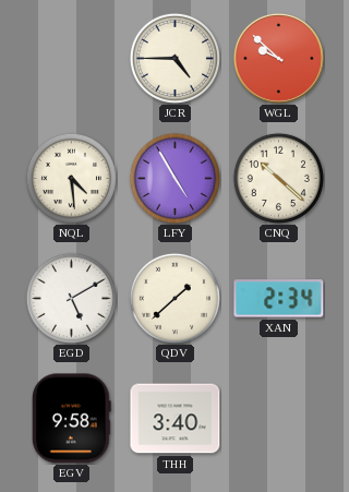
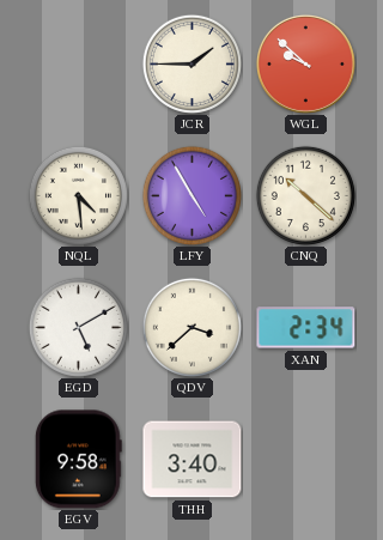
JCR: 4:45 -> 1:45 (191, 63)
QDV: 1:38 -> 3:38 (191, 327)
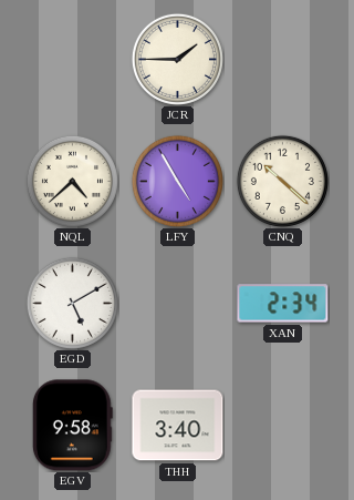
WGL: 9:52 -> none (305, 63)
NQL: 4:29 -> 4:38 (72, 181)
QDV: 3:38 -> none (191, 327)
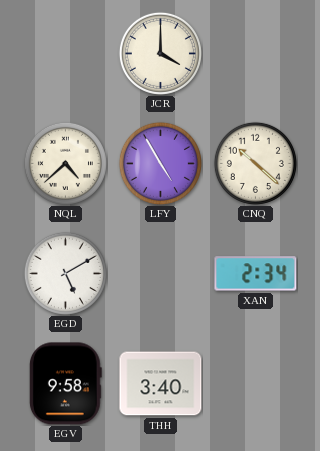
JCR: 1:45 -> 4:00 (160, 53)
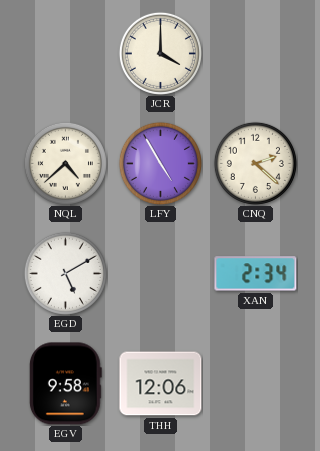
CNQ: 10:22 -> 2:22 (255, 163)
THH: 3:40 -> 12:06 (161, 384)
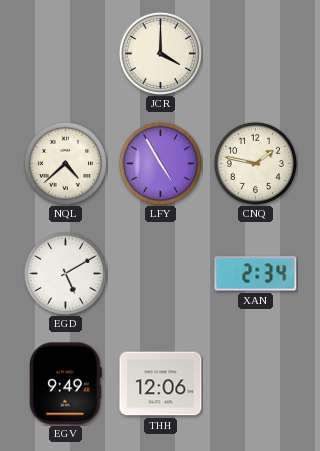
CNQ: 2:22 -> 1:47 (255, 163)
EGV: 9:58 -> 9:49 (65, 384)
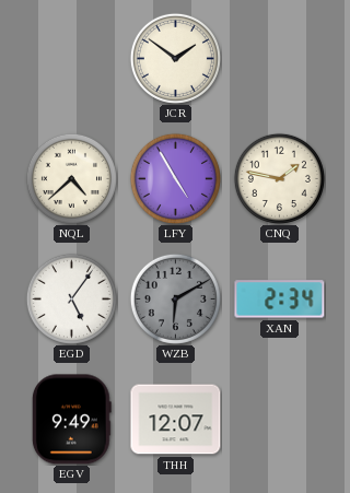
JCR: 4:00 -> 1:51 (175, 58)
EGD: 5:10 -> 5:06 (71, 298)
WZB: none -> 6:10 (175, 298)
THH: 12:06 -> 12:07 (176, 420)
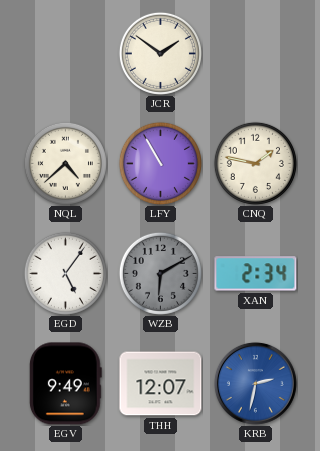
LFY: 4:55 -> 10:55 (160, 163)
KRB: none -> 2:32 (255, 383)
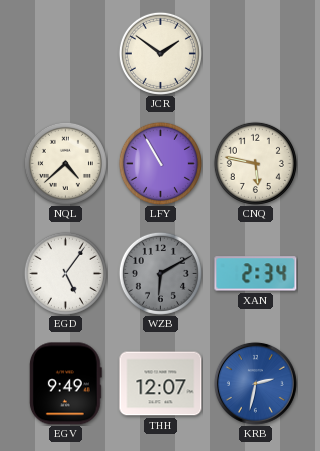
CNQ: 1:47 -> 5:47 (255, 163)
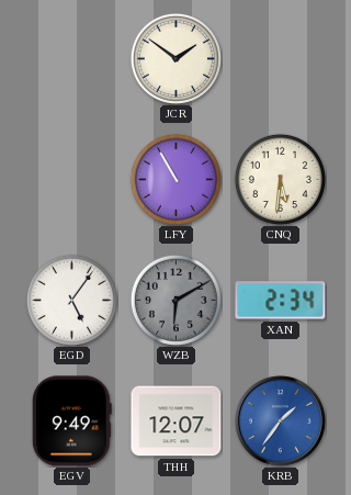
NQL: 4:38 -> none (65, 163)
CNQ: 5:47 -> 5:31 (280, 179)
KRB: 2:32 -> 1:36 (280, 420)
